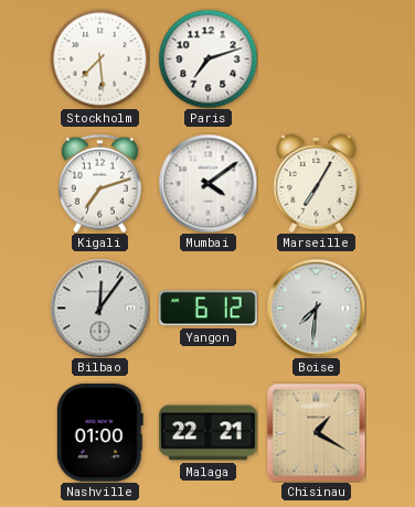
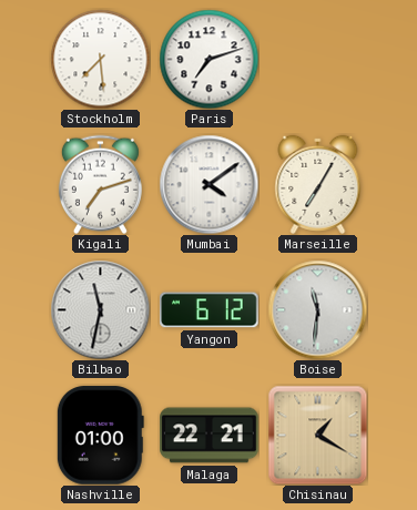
Bilbao: 12:06 -> 11:32 (100, 309)
Boise: 7:31 -> 11:31 (317, 309)
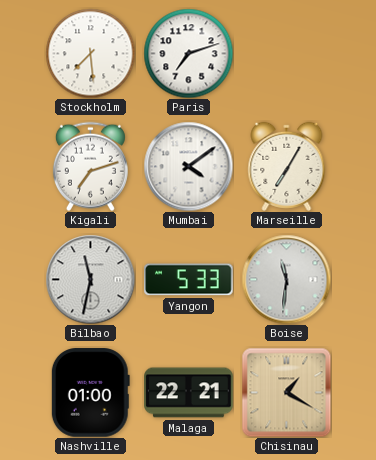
Yangon: 6:12 -> 5:33 (189, 280)
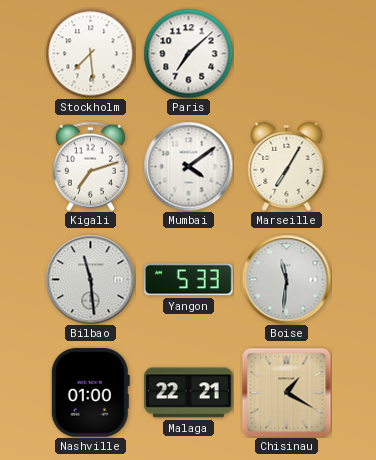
Paris: 7:12 -> 7:08 (188, 53)
Bilbao: 11:32 -> 11:29 (90, 279)
